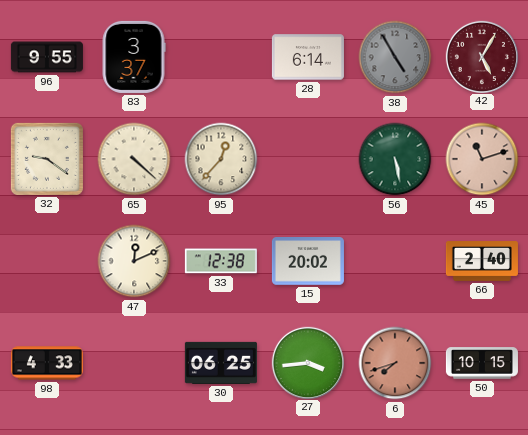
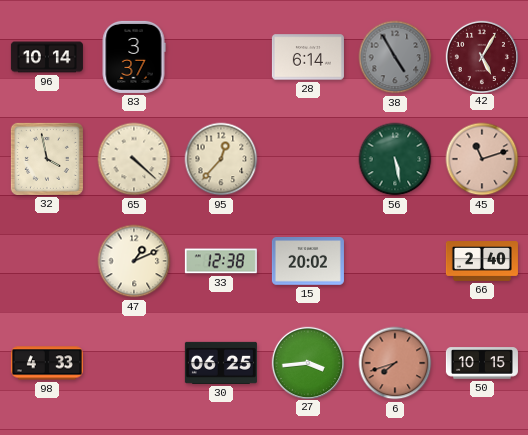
96: 9:55 -> 10:14 (47, 57)
32: 9:21 -> 3:58 (47, 159)
47: 12:11 -> 1:11 (134, 261)
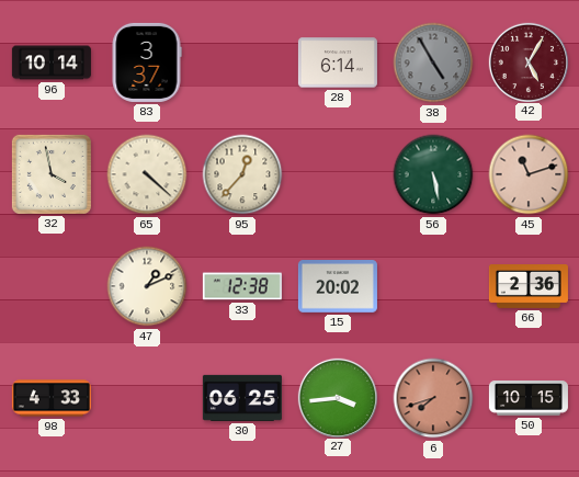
66: 2:40 -> 2:36 (529, 287)
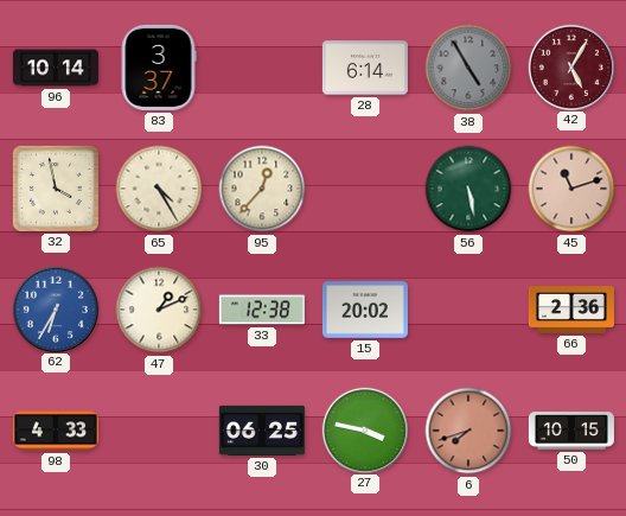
65: 4:22 -> 4:25 (159, 189)
62: none -> 6:35 (55, 308)
27: 3:44 -> 3:47 (364, 429)
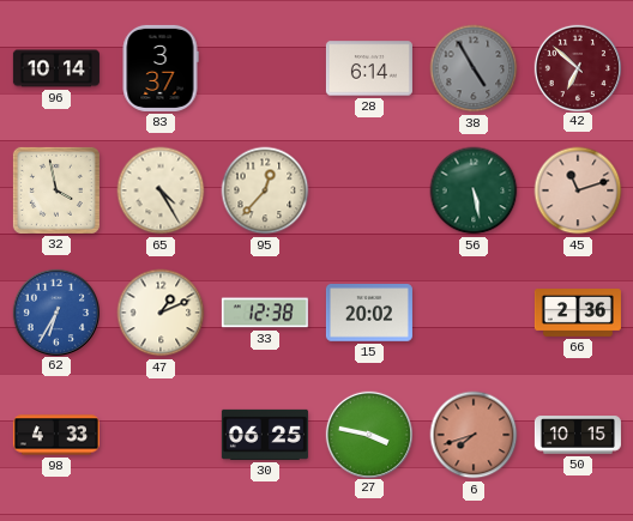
42: 5:05 -> 6:52 (577, 67)
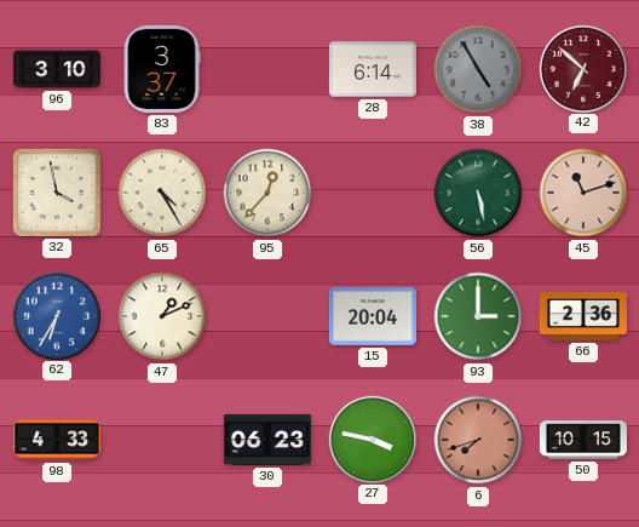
96: 10:14 -> 3:10 (57, 69)
33: 12:38 -> none (265, 313)
15: 20:02 -> 20:04 (373, 316)
93: none -> 3:00 (478, 316)
30: 06:25 -> 06:23 (267, 440)
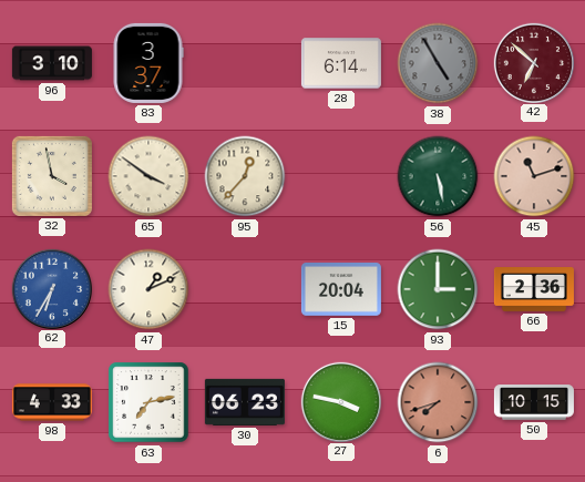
65: 4:25 -> 3:51 (148, 176)
63: none -> 7:13 (148, 402)
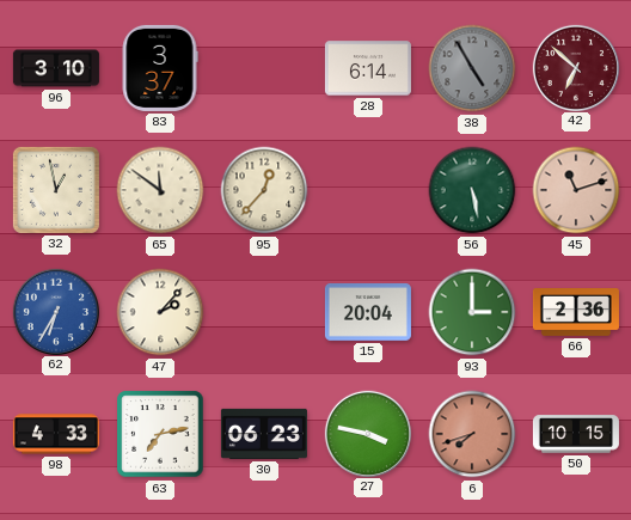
32: 3:58 -> 12:58 (56, 190)
65: 3:51 -> 11:51 (160, 190)
47: 1:11 -> 2:07 (160, 312)
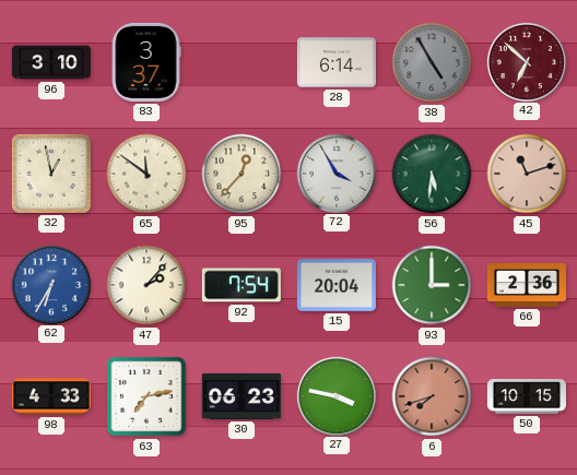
72: none -> 3:55 (335, 173)
56: 5:28 -> 5:31 (432, 174)
92: none -> 7:54 (242, 285)
